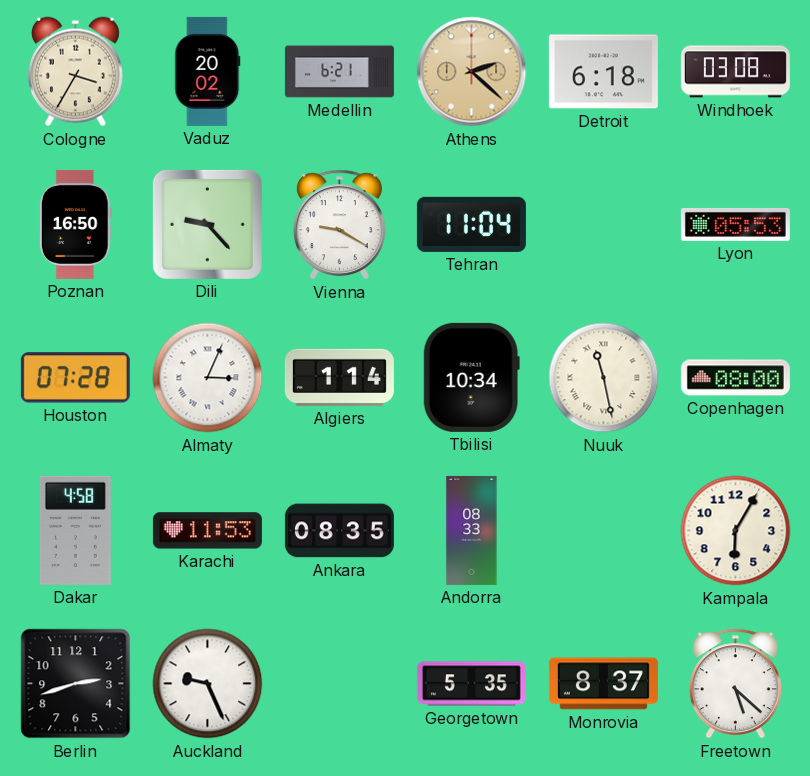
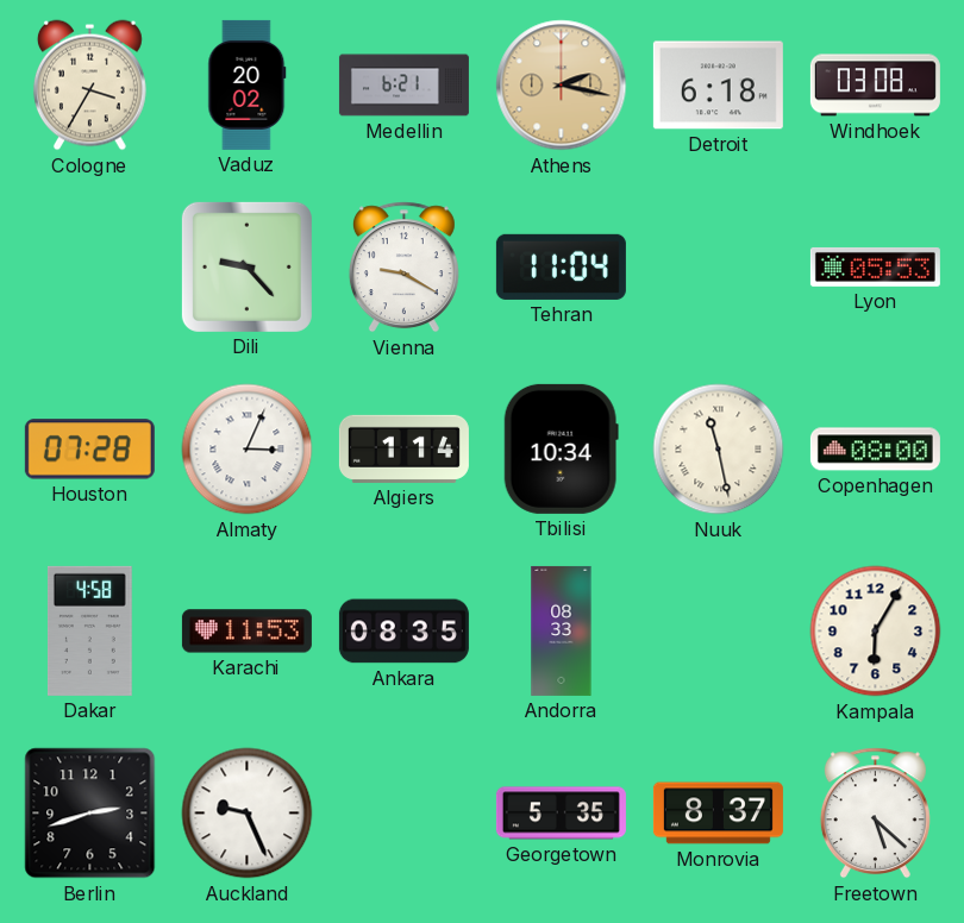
Athens: 2:22 -> 2:17 (562, 86)
Poznan: 16:50 -> none (75, 224)
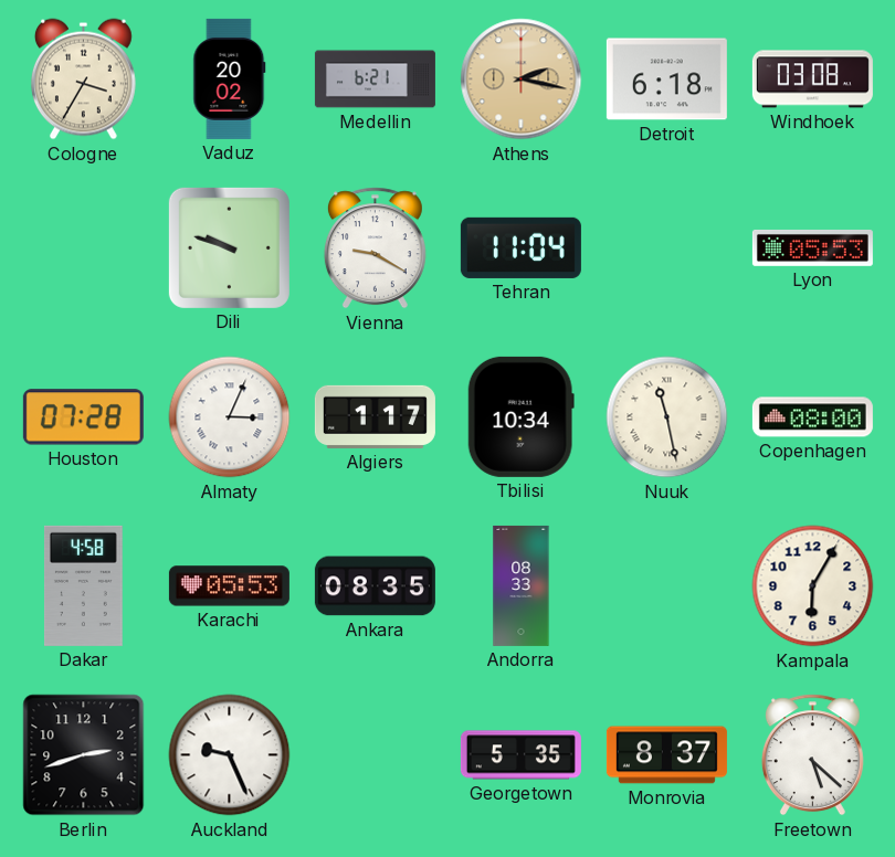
Dili: 9:23 -> 9:48 (229, 247)
Algiers: 1:14 -> 1:17 (375, 416)
Karachi: 11:53 -> 05:53 (229, 586)
